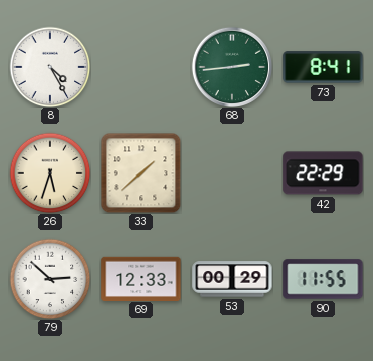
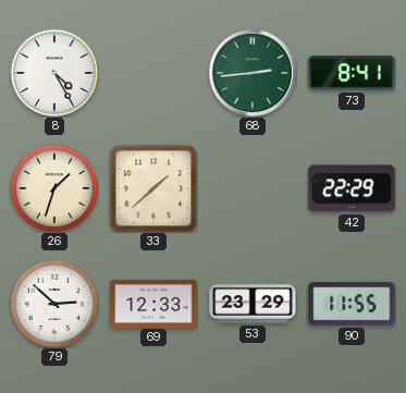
26: 5:33 -> 1:33 (54, 188)
53: 00:29 -> 23:29 (253, 304)
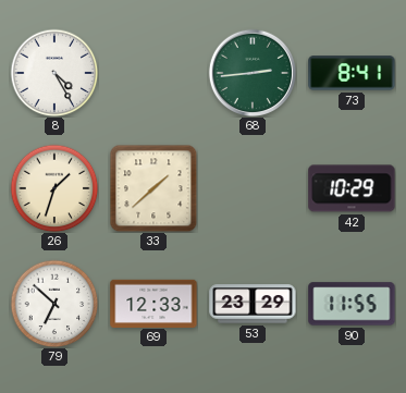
42: 22:29 -> 10:29 (352, 188)
79: 2:52 -> 6:52 (54, 304)
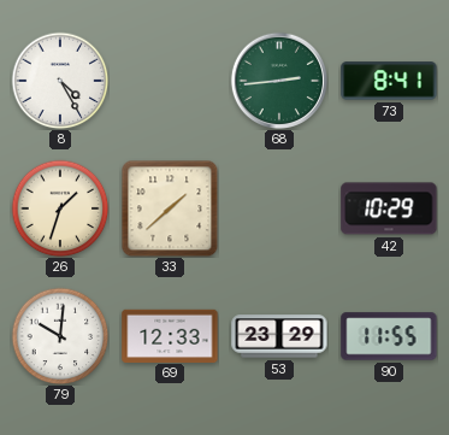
79: 6:52 -> 10:01 (60, 336)
